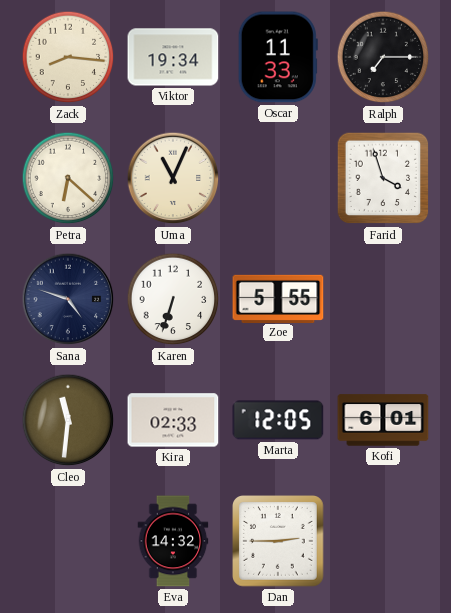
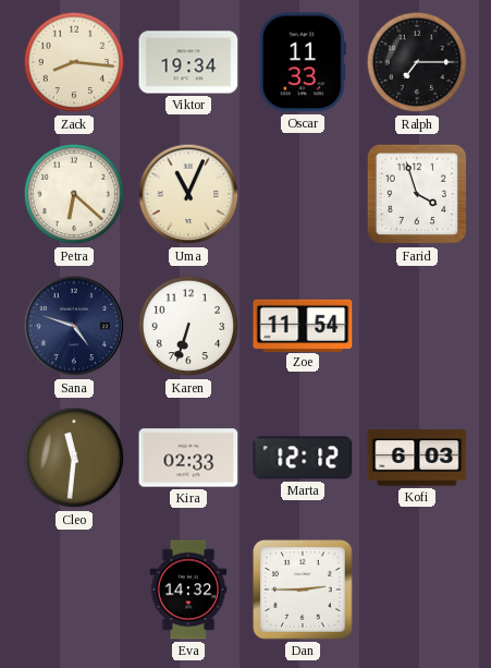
Zoe: 5:55 -> 11:54 (303, 325)
Marta: 12:05 -> 12:12 (303, 458)
Kofi: 6:01 -> 6:03 (417, 458)
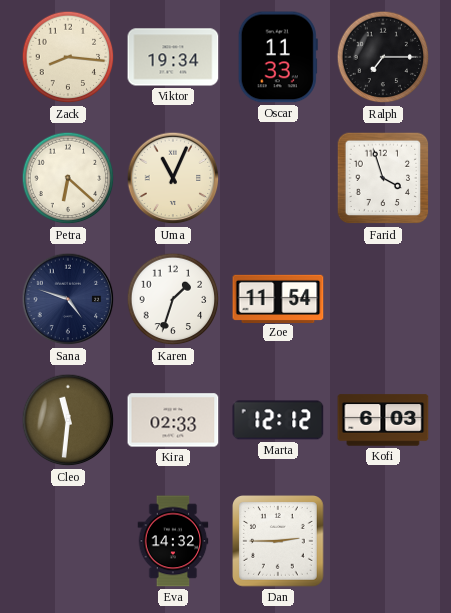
Karen: 6:33 -> 1:33 (173, 299)
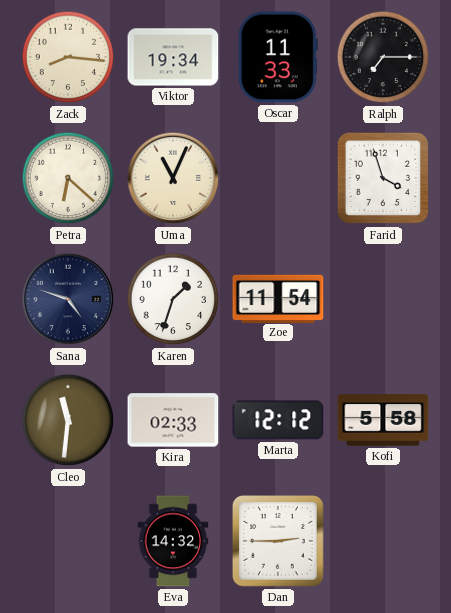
Kofi: 6:03 -> 5:58 (383, 420)
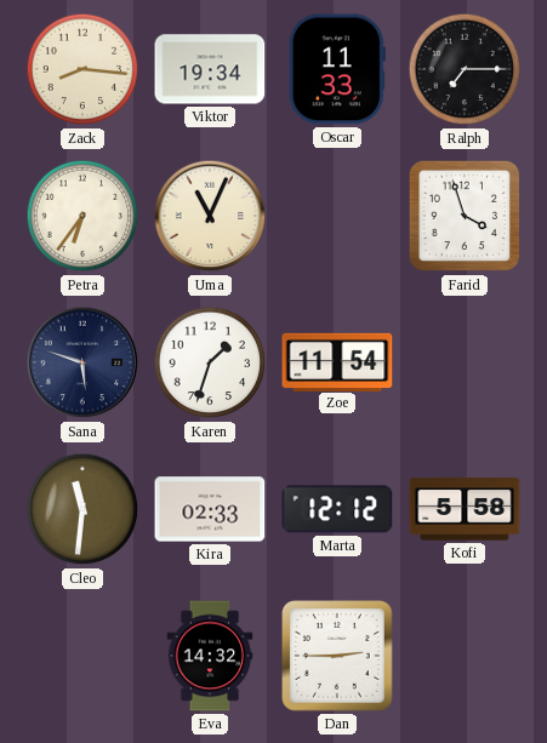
Petra: 6:22 -> 6:36 (82, 216)
Sana: 4:48 -> 5:48 (82, 362)
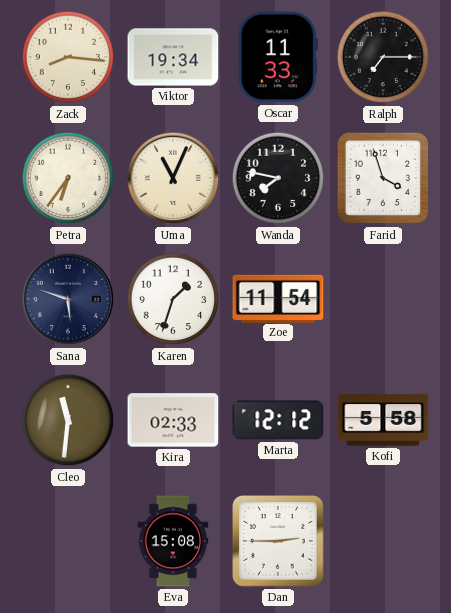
Wanda: none -> 7:47 (278, 178)
Eva: 14:32 -> 15:08 (173, 541)
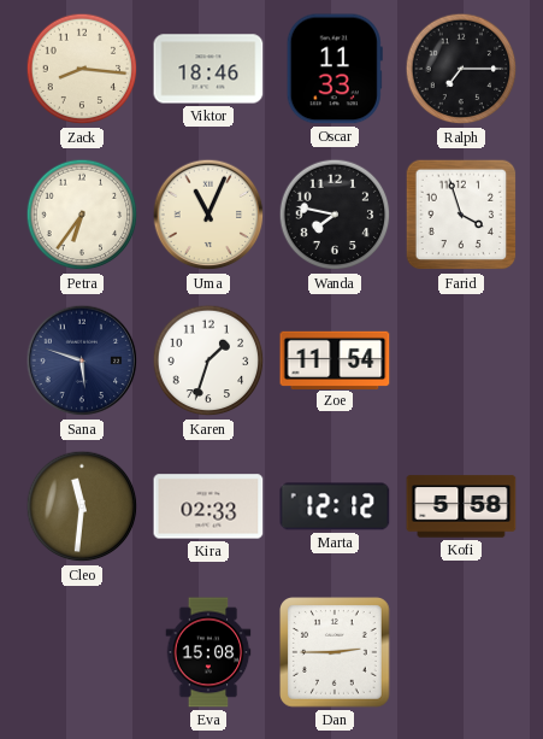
Viktor: 19:34 -> 18:46 (208, 69)
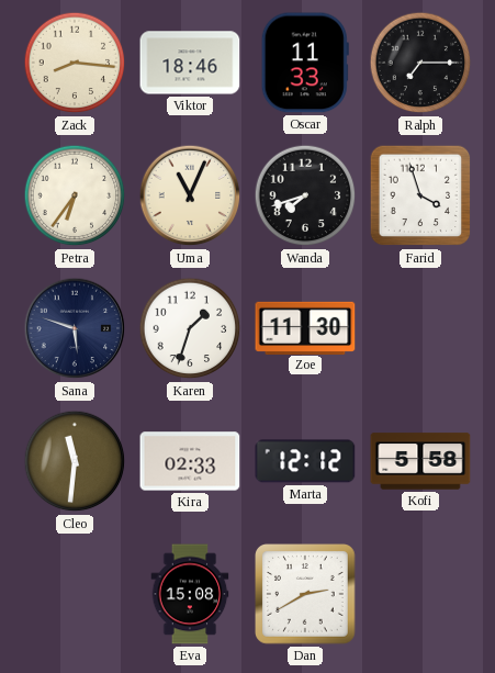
Wanda: 7:47 -> 7:42 (305, 195)
Zoe: 11:54 -> 11:30 (305, 327)
Dan: 2:45 -> 2:40 (306, 595)
